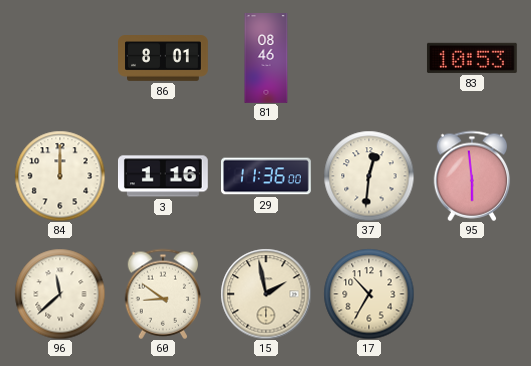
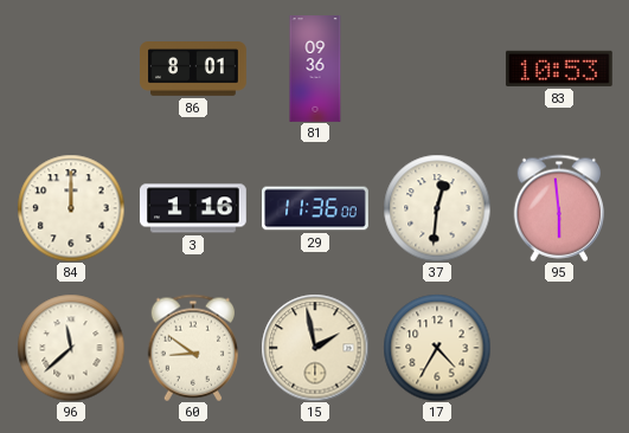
81: 08:46 -> 09:36 (315, 70)
17: 10:35 -> 4:35 (437, 348)
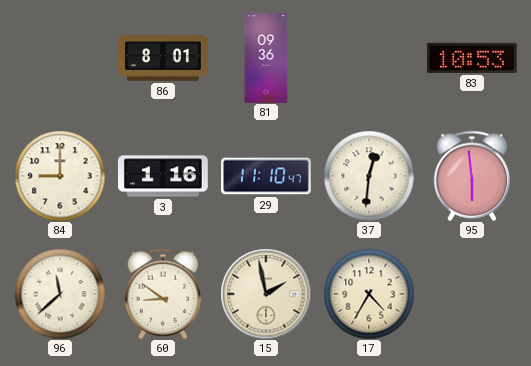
84: 12:00 -> 9:00 (60, 176)
29: 11:36 -> 11:10 (267, 176)
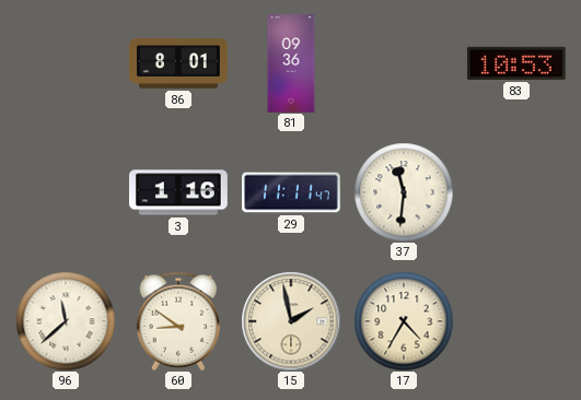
84: 9:00 -> none (60, 176)
29: 11:10 -> 11:11 (292, 192)
37: 12:31 -> 11:31 (404, 192)
95: 5:59 -> none (472, 176)
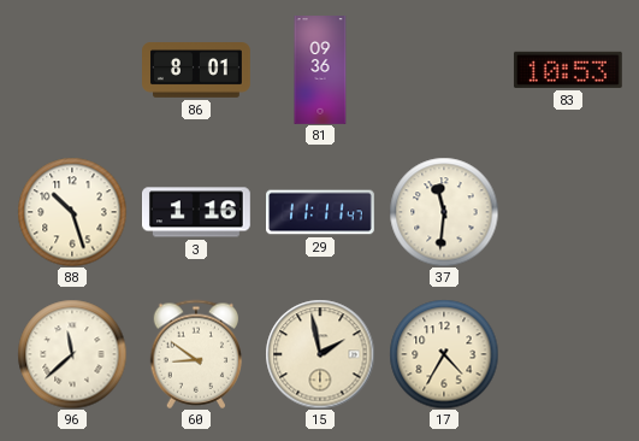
88: none -> 10:27 (72, 212)
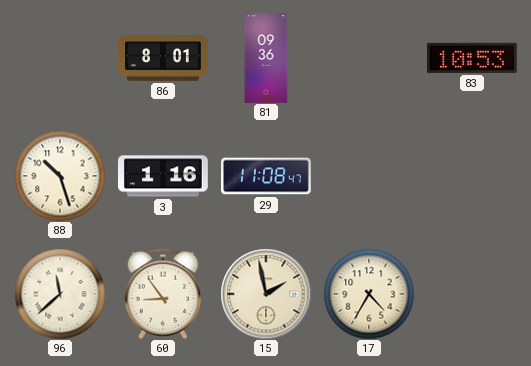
29: 11:11 -> 11:08 (267, 176)
37: 11:31 -> none (444, 212)
60: 8:51 -> 8:54 (163, 294)
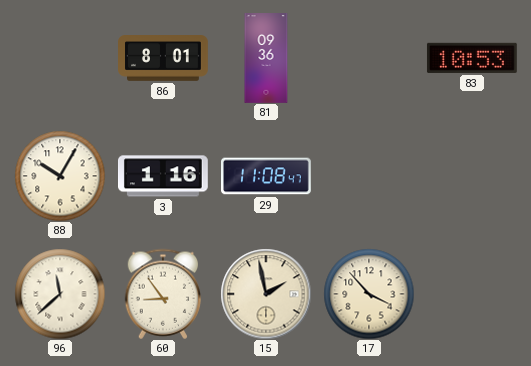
88: 10:27 -> 10:05 (60, 176)
17: 4:35 -> 3:53 (369, 294)
